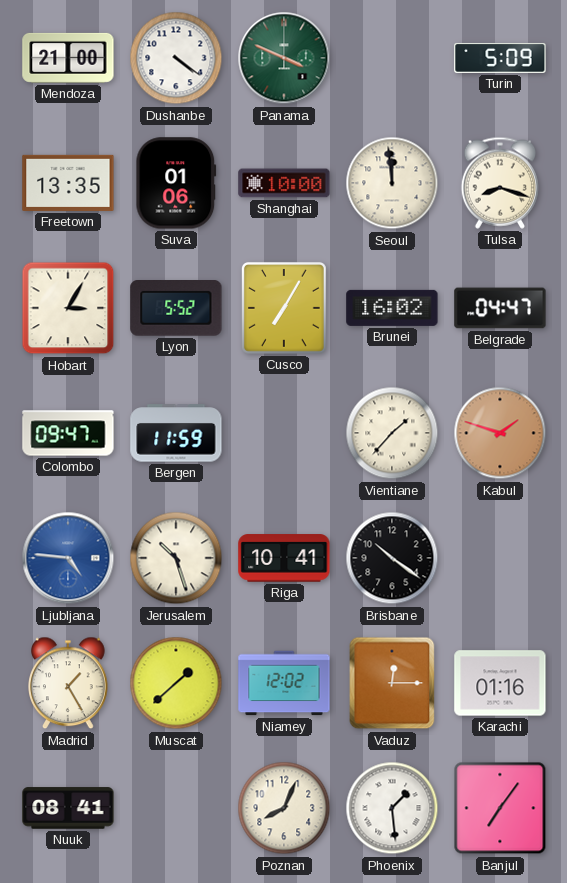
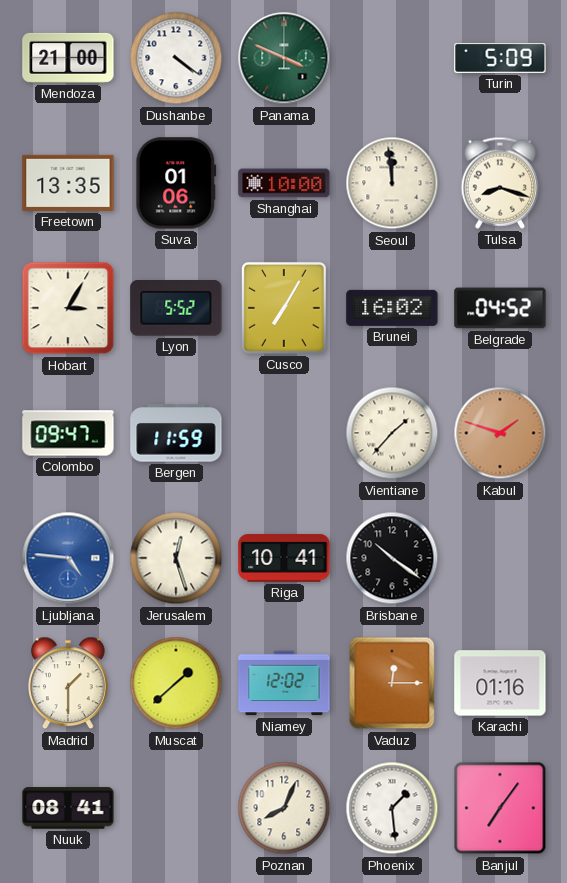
Belgrade: 04:47 -> 04:52 (500, 308)
Jerusalem: 10:27 -> 12:27 (176, 558)
Madrid: 1:25 -> 1:30 (69, 683)
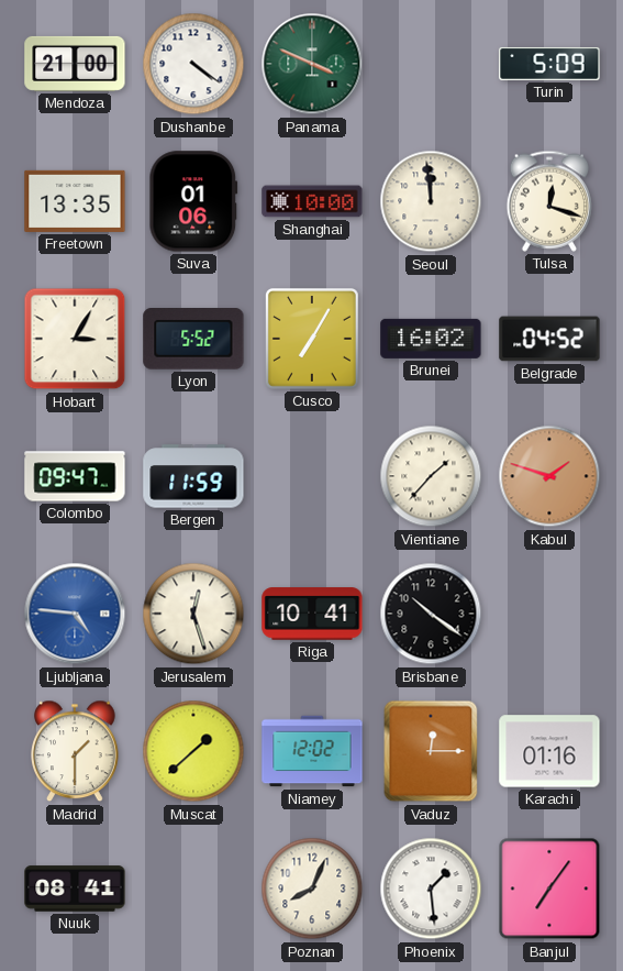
Tulsa: 8:18 -> 12:18 (548, 201)
